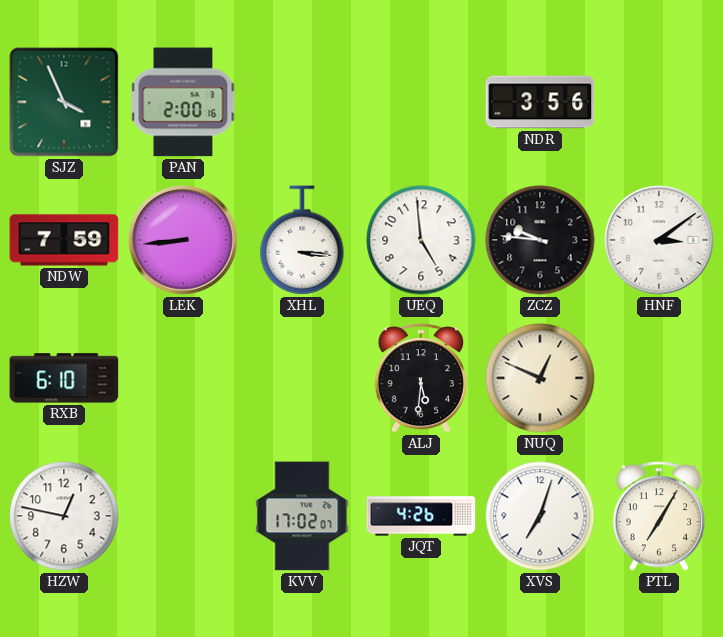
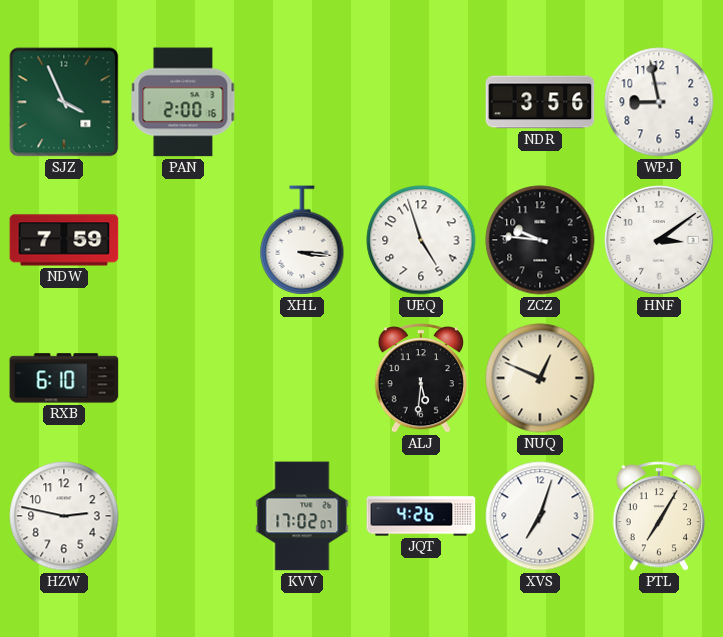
WPJ: none -> 8:58 (659, 102)
LEK: 8:44 -> none (183, 240)
UEQ: 4:59 -> 4:57 (421, 240)
HZW: 12:47 -> 2:47 (64, 516)
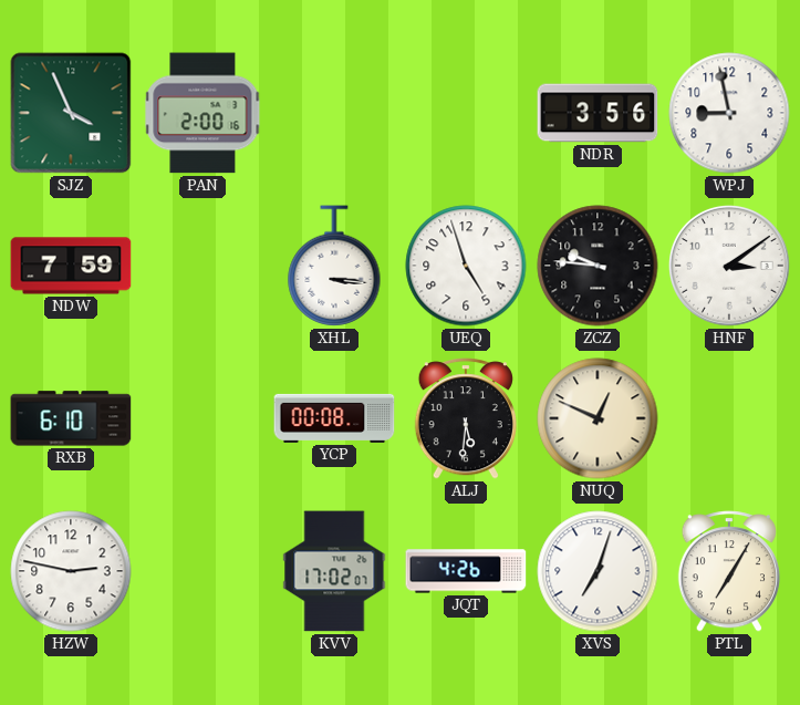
YCP: none -> 00:08 (334, 418)
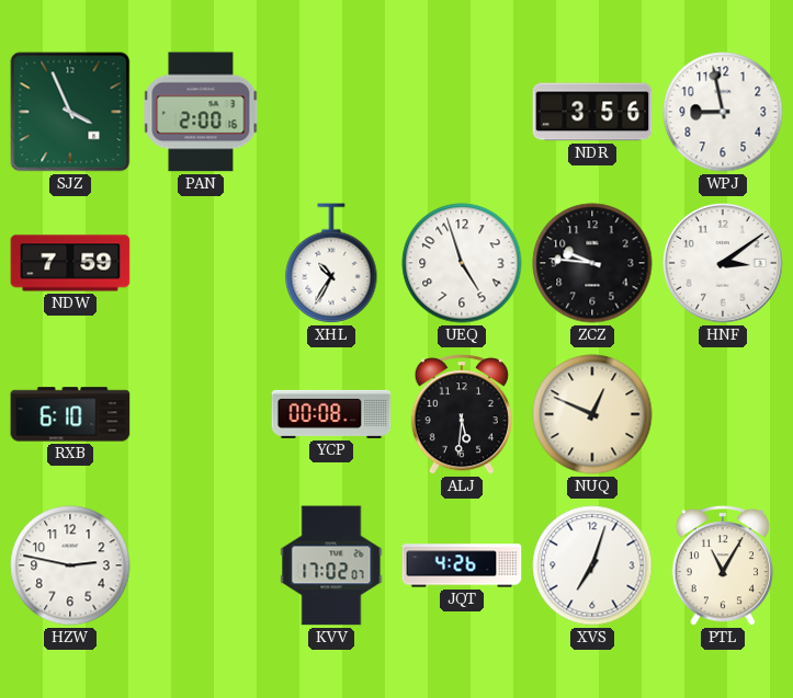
XHL: 3:16 -> 10:35 (331, 263)
PTL: 7:05 -> 11:05 (723, 565)
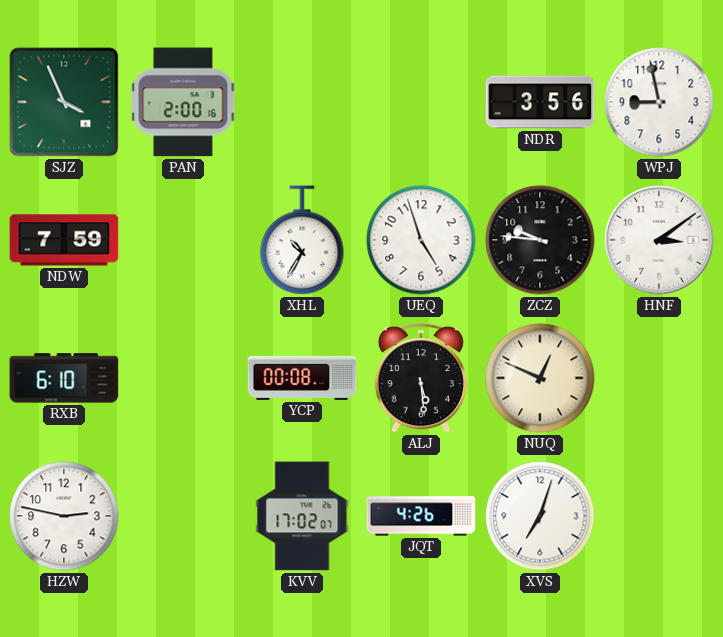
ALJ: 5:31 -> 5:29 (421, 378)
PTL: 11:05 -> none (723, 565)
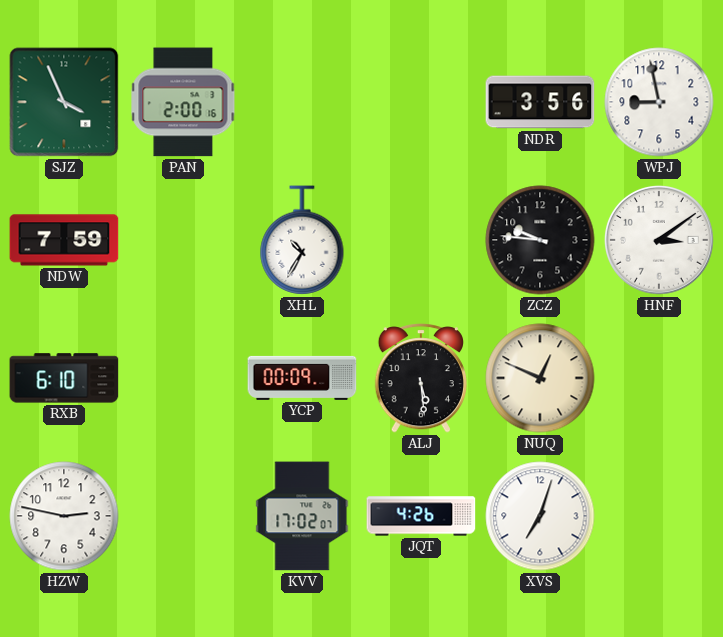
UEQ: 4:57 -> none (421, 240)
YCP: 00:08 -> 00:09 (302, 378)
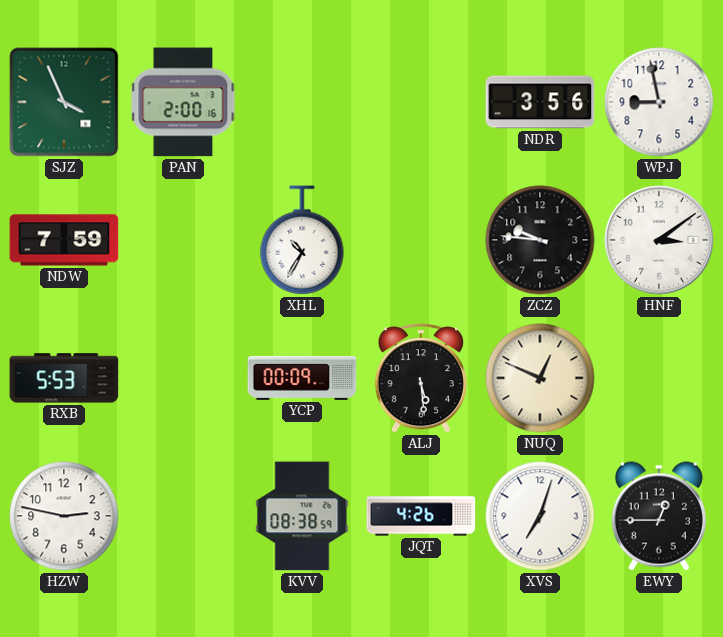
RXB: 6:10 -> 5:53 (64, 378)
KVV: 17:02 -> 08:38 (302, 516)
EWY: none -> 12:45 (659, 516)
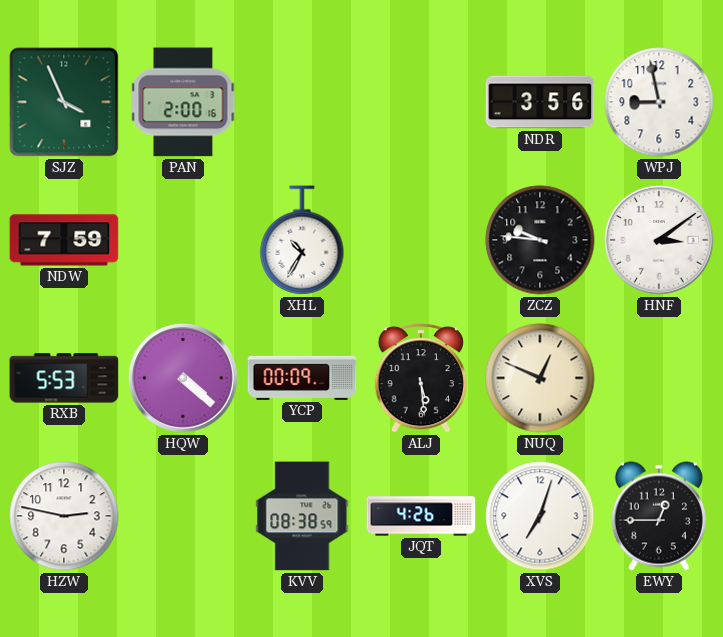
HQW: none -> 4:22 (183, 378)
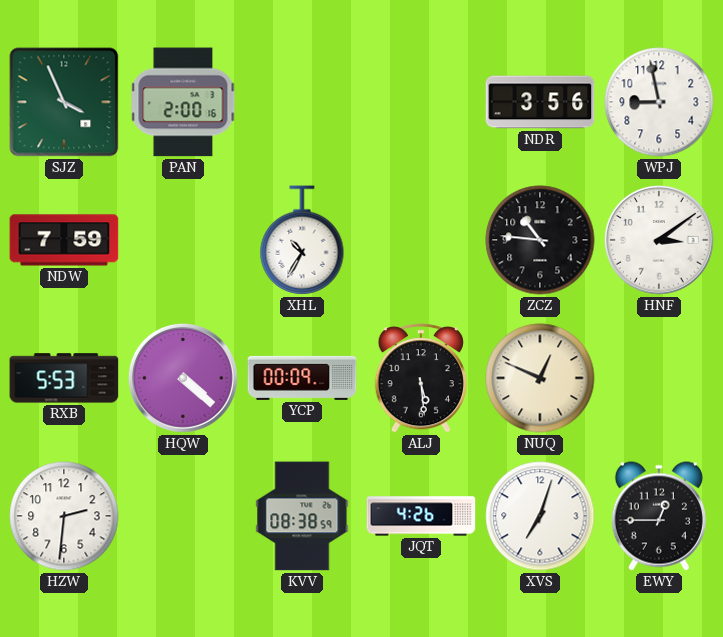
ZCZ: 9:46 -> 10:46 (540, 240)
HZW: 2:47 -> 2:31 (64, 516)
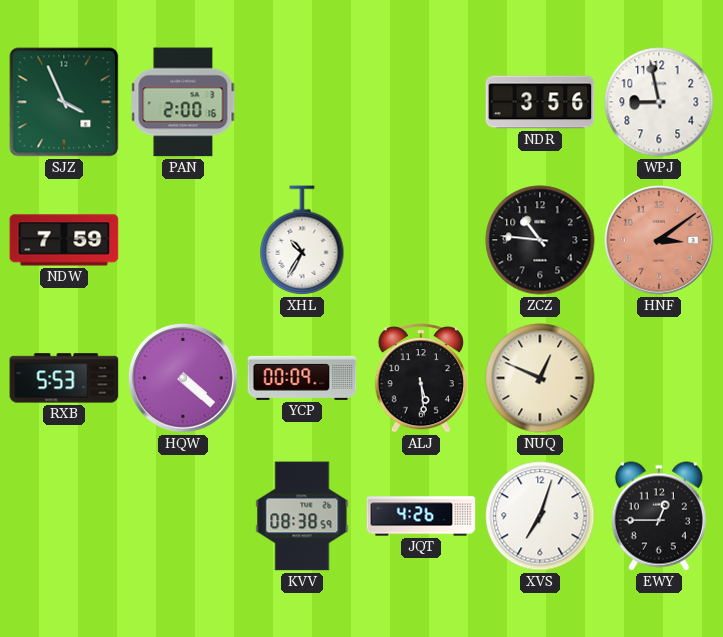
HNF dial: white -> salmon (659, 240)
HZW: 2:31 -> none (64, 516)
